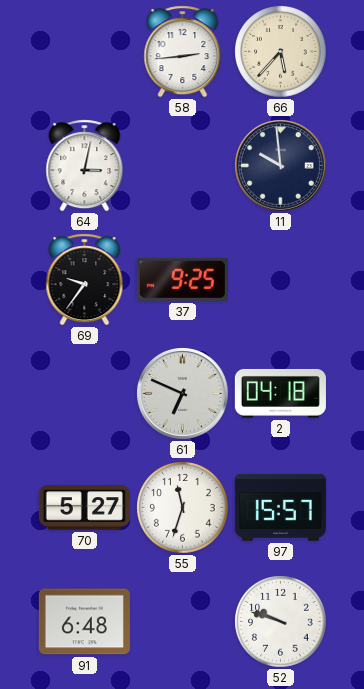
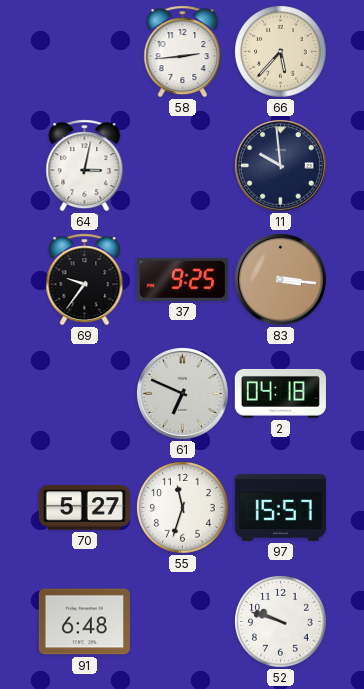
83: none -> 3:16 (281, 280)
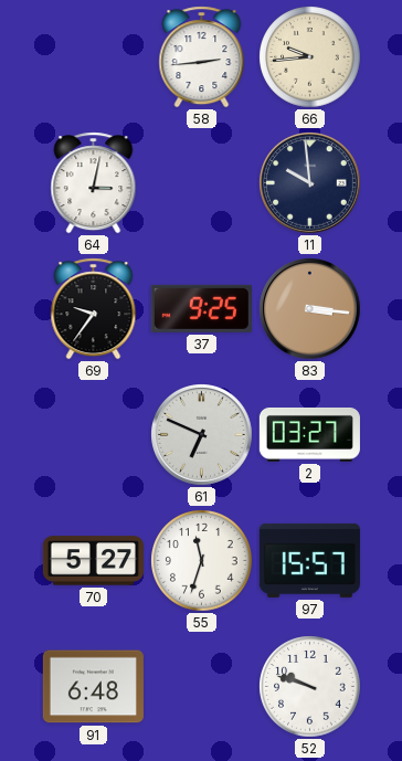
66: 5:37 -> 9:44 (310, 57)
2: 04:18 -> 03:27 (309, 434)
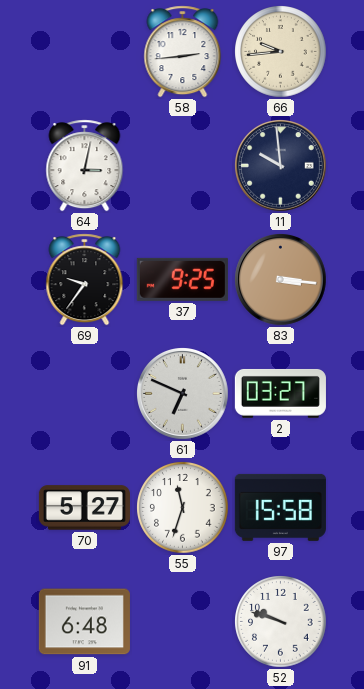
97: 15:57 -> 15:58 (280, 507)
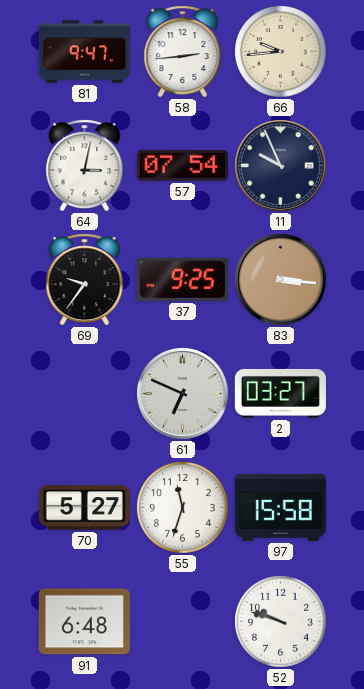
81: none -> 9:47 (84, 52)
57: none -> 07:54 (182, 165)
11: 9:59 -> 9:56 (281, 166)
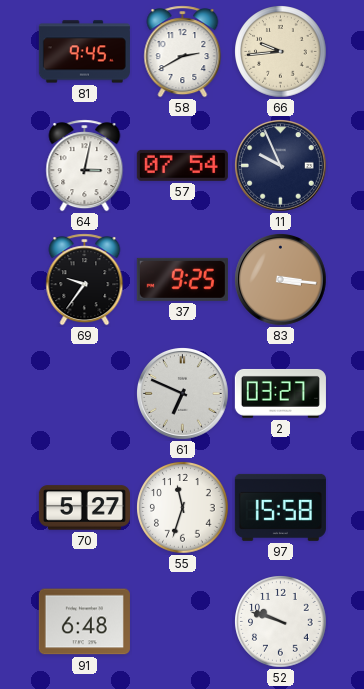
81: 9:47 -> 9:45 (84, 52)
58: 2:44 -> 2:40 (183, 52)
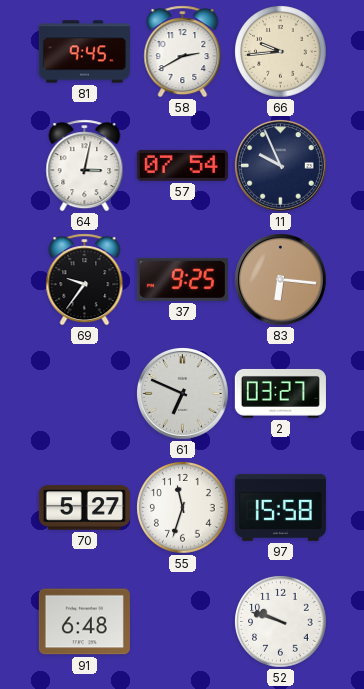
83: 3:16 -> 6:16 (281, 280)
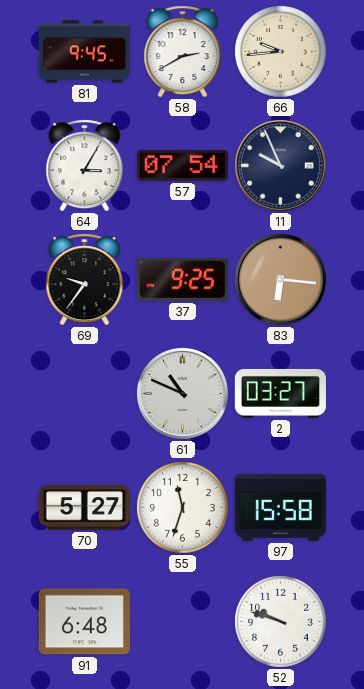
64: 3:02 -> 3:05 (85, 166)
61: 6:49 -> 10:49 (183, 394)
